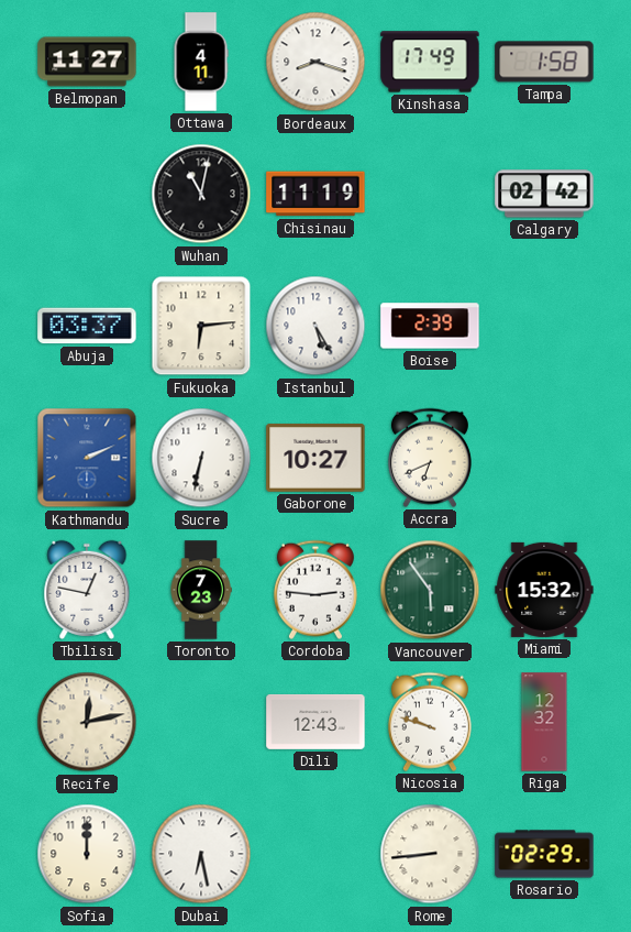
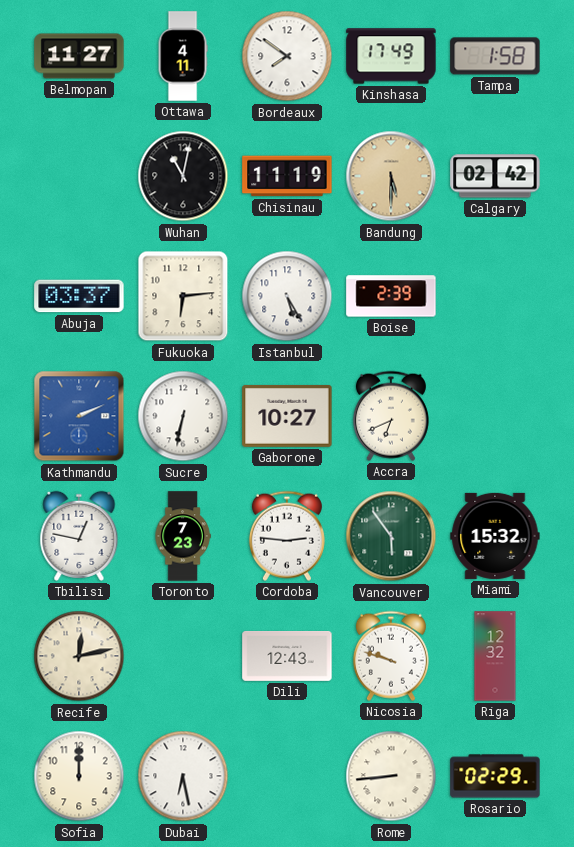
Bordeaux: 8:18 -> 7:51 (287, 56)
Bandung: none -> 5:30 (391, 176)
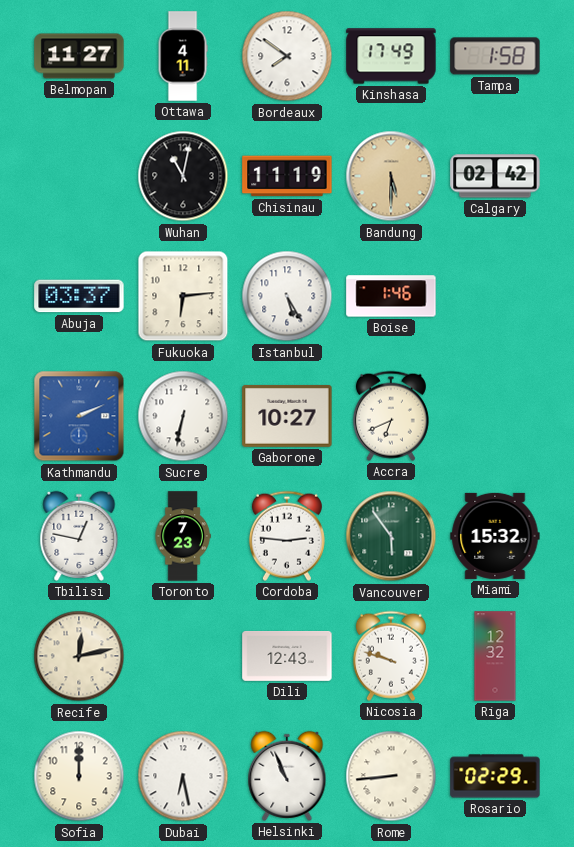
Boise: 2:39 -> 1:46 (391, 296)
Helsinki: none -> 10:56 (287, 776)
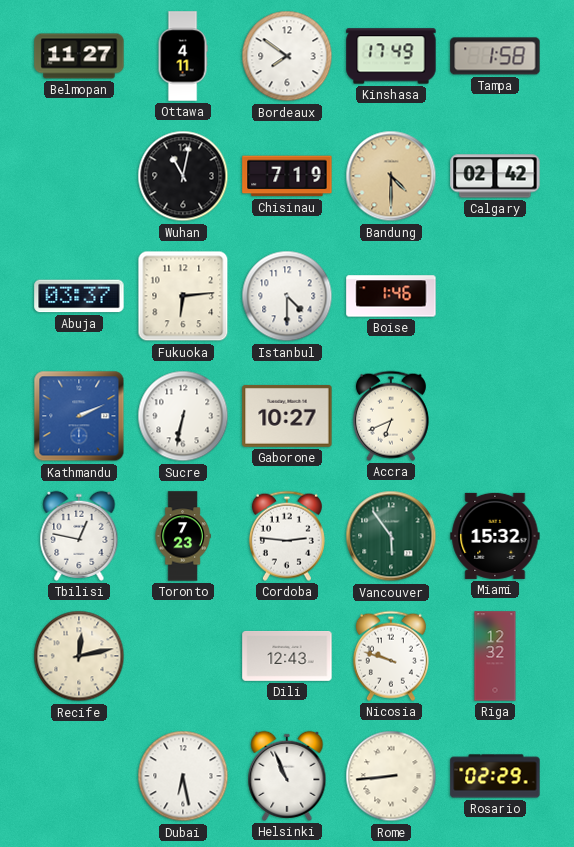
Chisinau: 11:19 -> 7:19 (287, 176)
Bandung: 5:30 -> 4:30 (391, 176)
Istanbul: 5:25 -> 4:30 (287, 296)
Sofia: 12:00 -> none (79, 776)
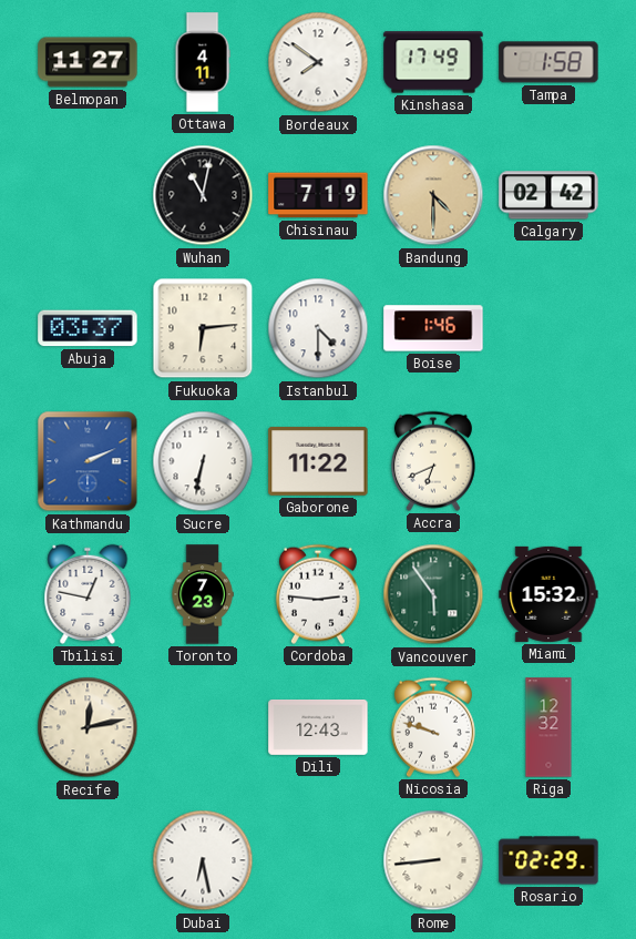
Gaborone: 10:27 -> 11:22 (318, 461)
Helsinki: 10:56 -> none (287, 776)
